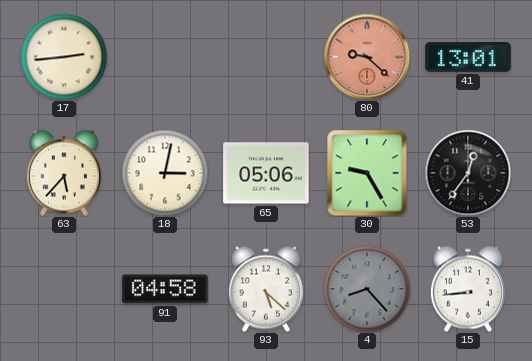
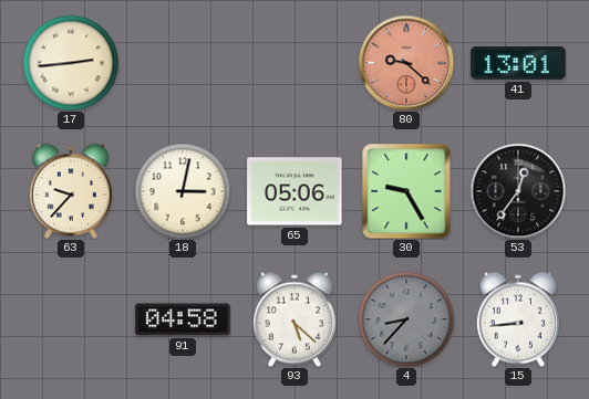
63: 5:37 -> 9:37 (71, 191)
4: 8:23 -> 8:37 (406, 319)
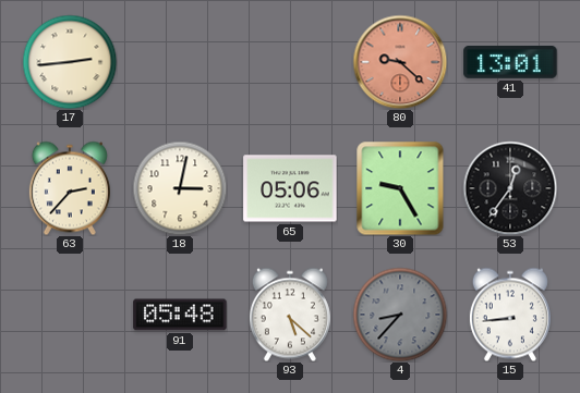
63: 9:37 -> 2:37 (70, 188)
91: 04:58 -> 05:48 (180, 315)
